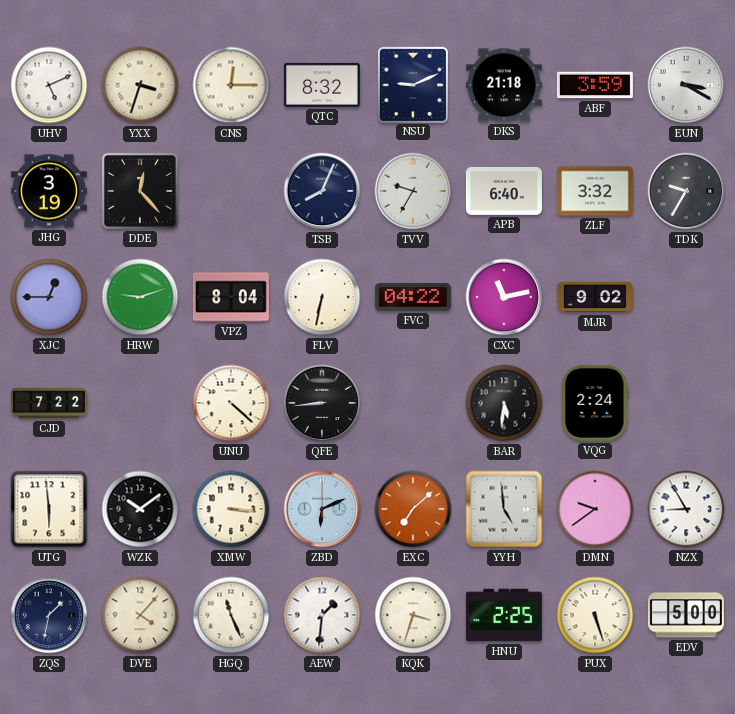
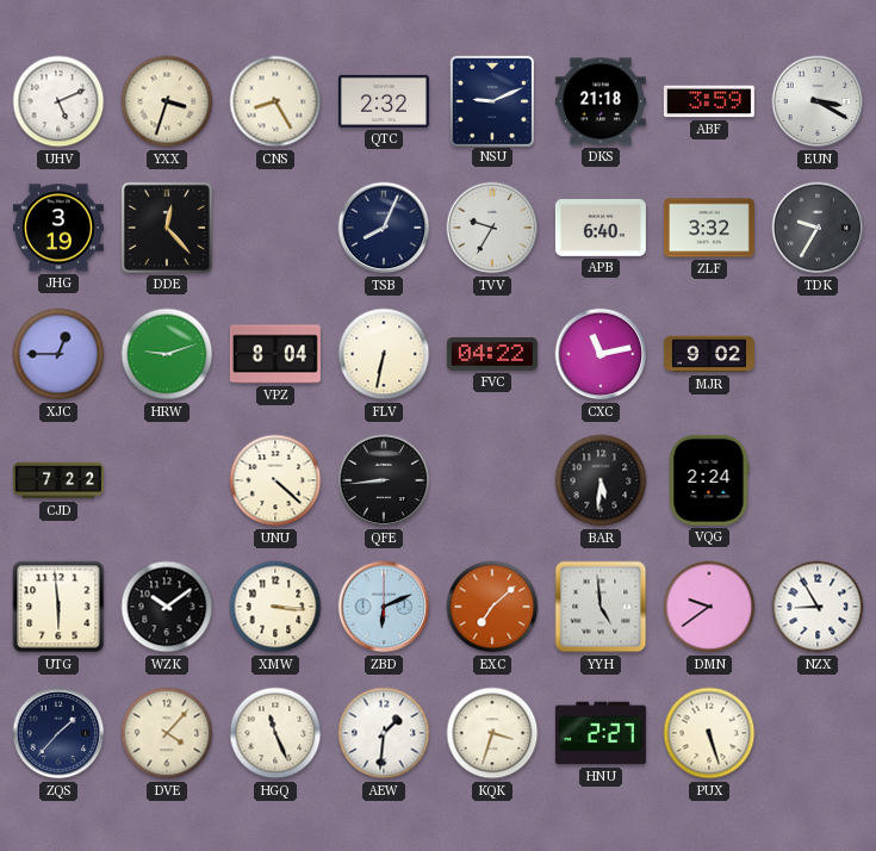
CNS: 12:15 -> 8:25 (275, 101)
QTC: 8:32 -> 2:32 (384, 101)
ZQS: 1:32 -> 1:37 (58, 733)
HNU: 2:25 -> 2:27 (601, 733)
EDV: 5:00 -> none (686, 615)
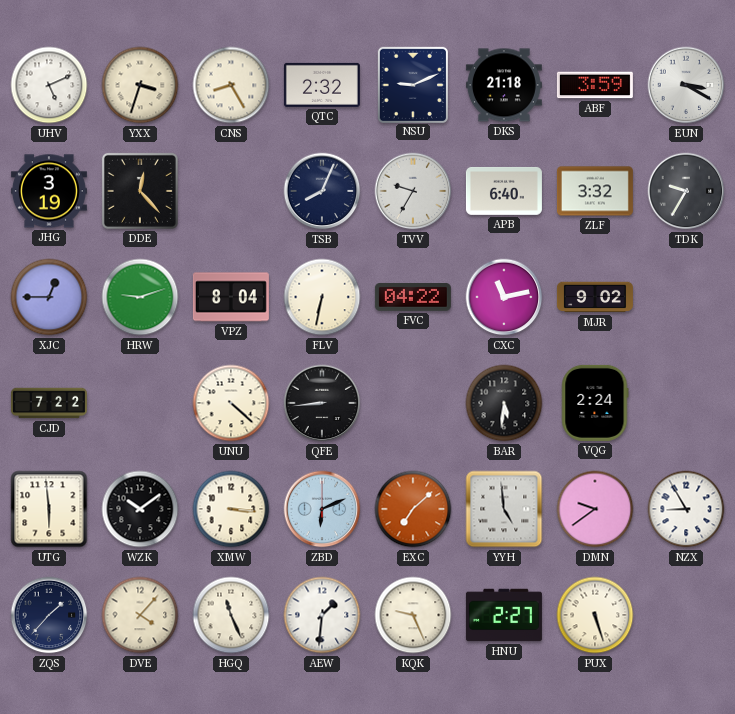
KQK: 3:33 -> 9:26 (413, 615)
